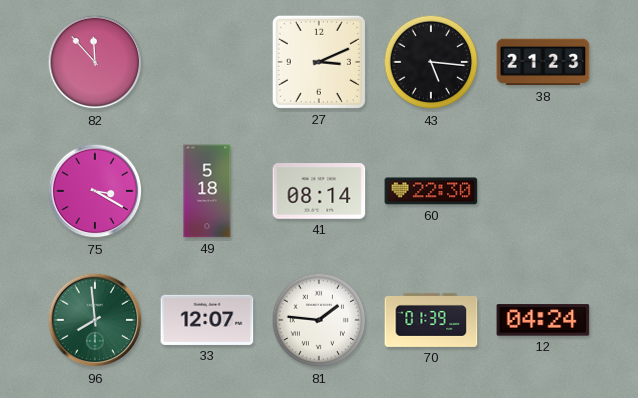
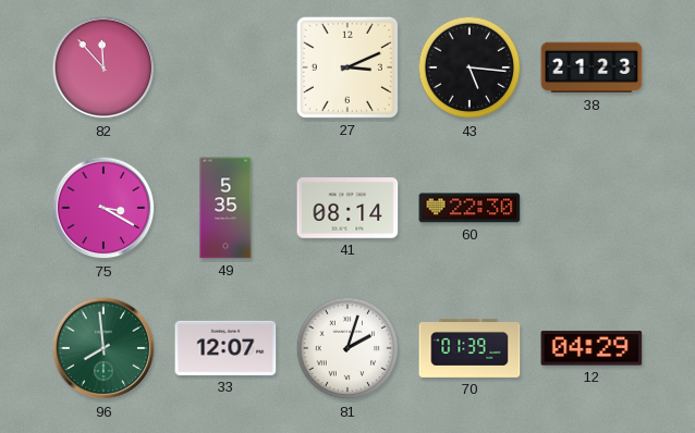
49: 5:18 -> 5:35 (225, 208)
81: 1:46 -> 2:03 (347, 348)
12: 04:24 -> 04:29 (592, 348)
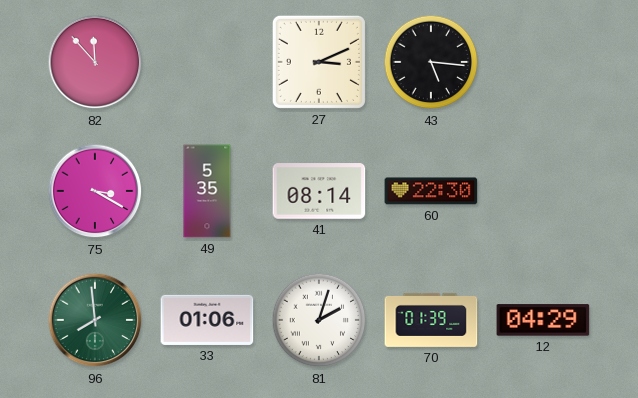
38: 21:23 -> none (592, 67)
33: 12:07 -> 01:06 (207, 320)
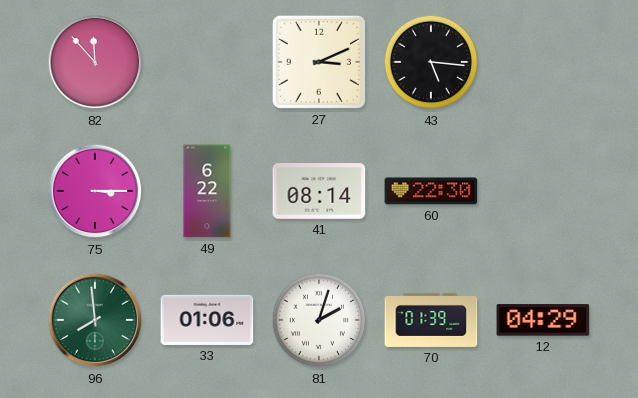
75: 3:20 -> 3:15 (95, 191)
49: 5:35 -> 6:22 (207, 191)
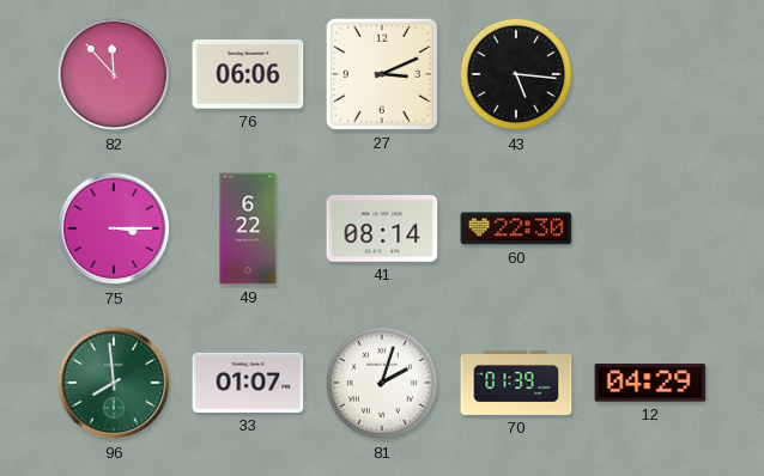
76: none -> 06:06 (248, 74)
33: 01:06 -> 01:07 (248, 383)
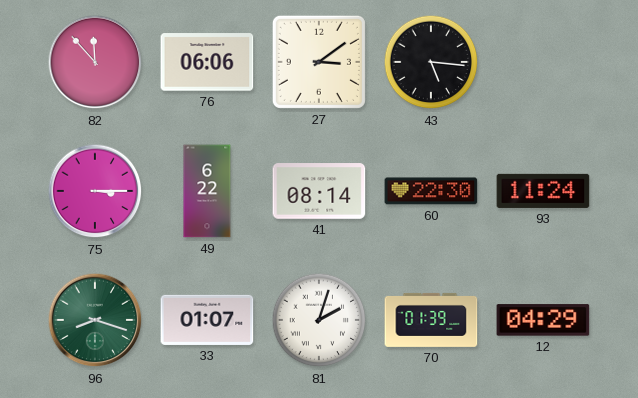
27: 3:11 -> 3:09 (319, 62)
93: none -> 11:24 (543, 191)
96: 7:59 -> 8:18 (95, 320)
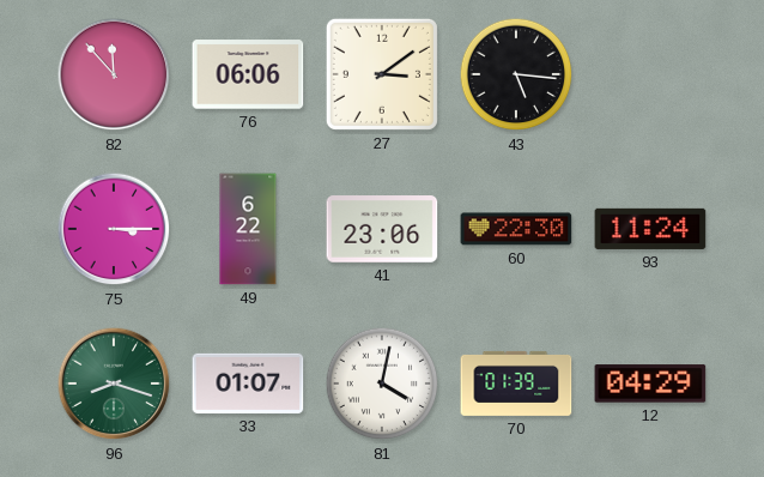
41: 08:14 -> 23:06 (382, 229)
81: 2:03 -> 4:02 (382, 384)
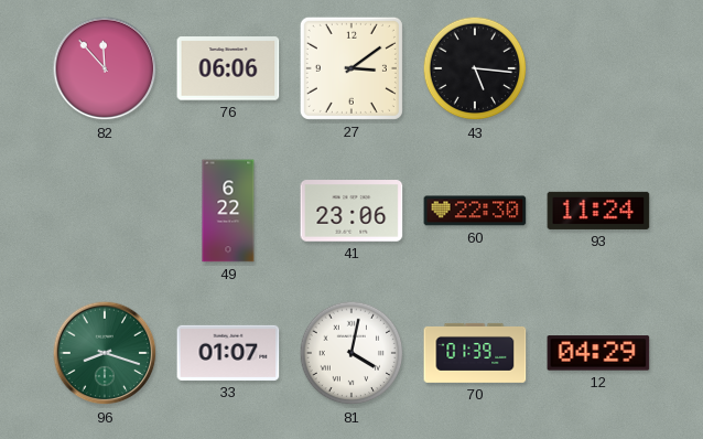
75: 3:15 -> none (114, 229)
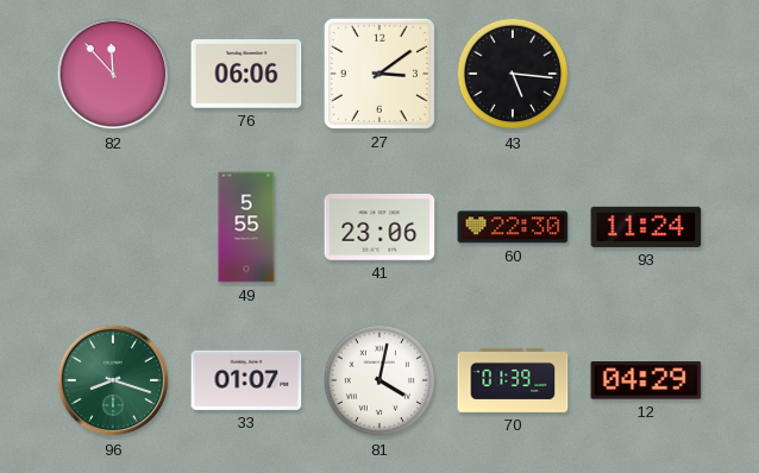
49: 6:22 -> 5:55 (246, 227)
